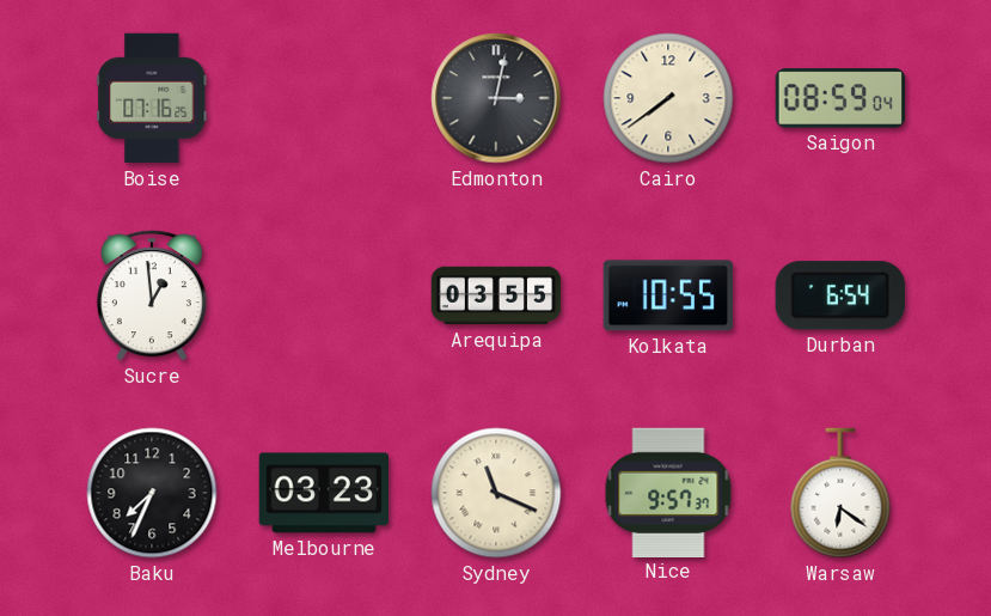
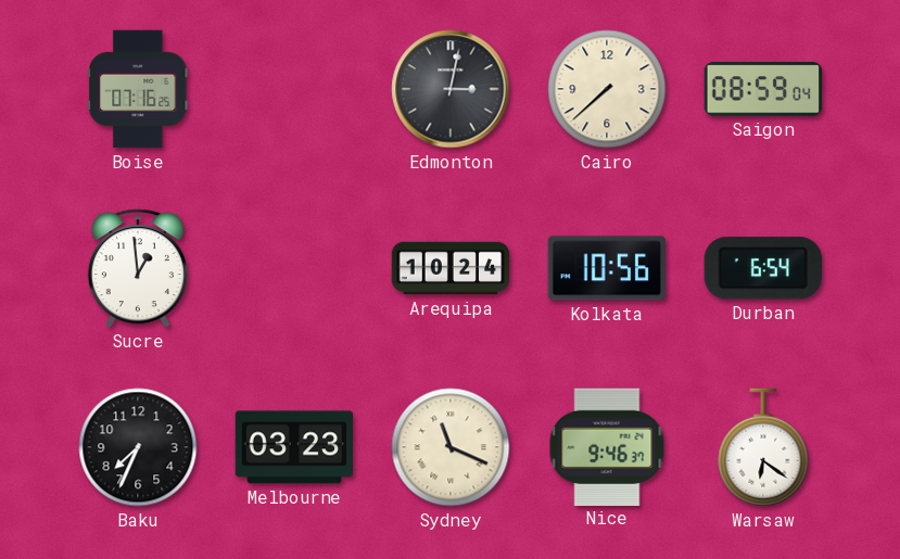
Cairo: 7:39 -> 7:38 (607, 89)
Arequipa: 03:55 -> 10:24 (451, 268)
Kolkata: 10:55 -> 10:56 (606, 268)
Nice: 9:57 -> 9:46 (607, 446)
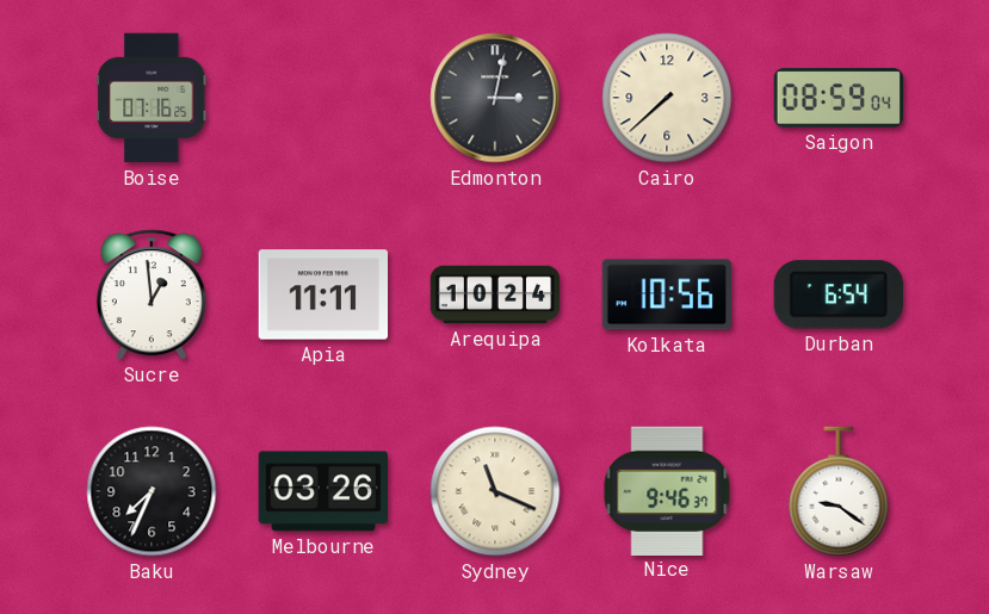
Apia: none -> 11:11 (323, 294)
Melbourne: 03:23 -> 03:26 (322, 491)
Warsaw: 6:21 -> 9:21 (839, 491)
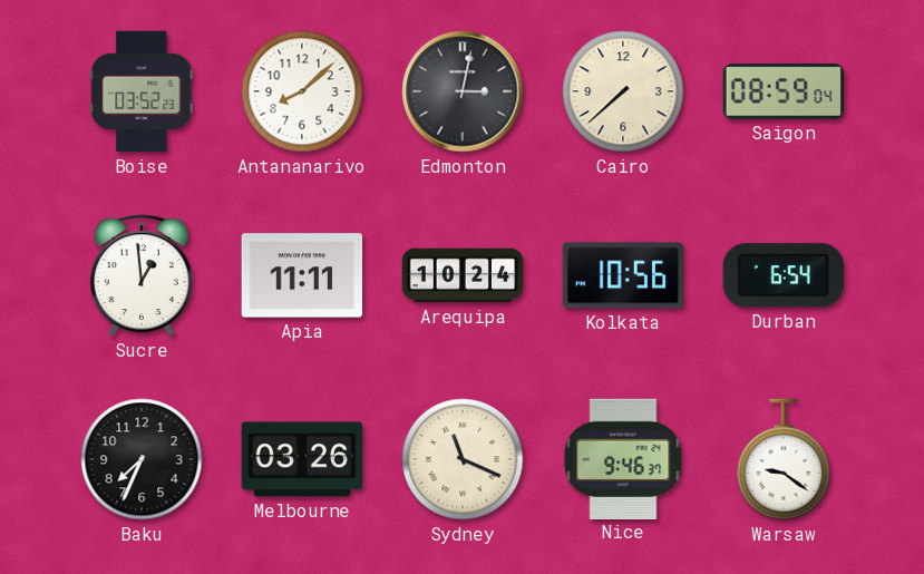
Boise: 07:16 -> 03:52 (142, 91)
Antananarivo: none -> 8:08 (302, 91)
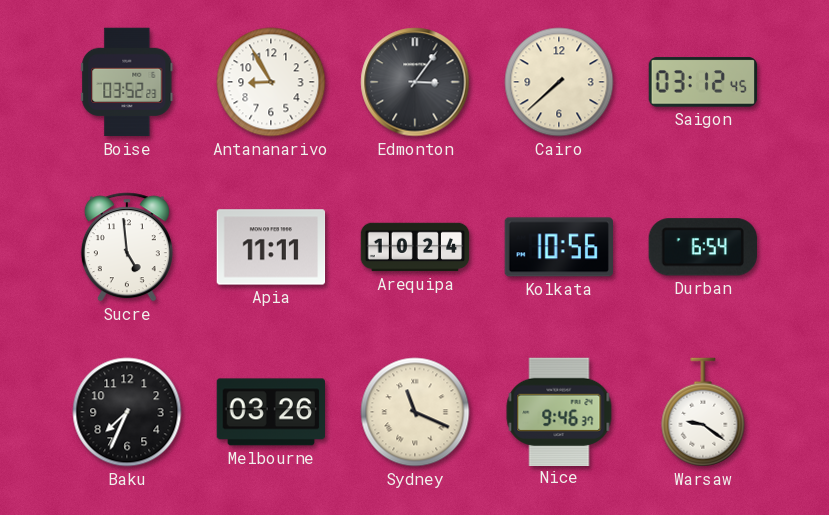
Antananarivo: 8:08 -> 8:55 (271, 82)
Edmonton: 3:02 -> 3:06 (415, 82)
Saigon: 08:59 -> 03:12 (703, 82)
Sucre: 12:59 -> 4:59 (127, 247)
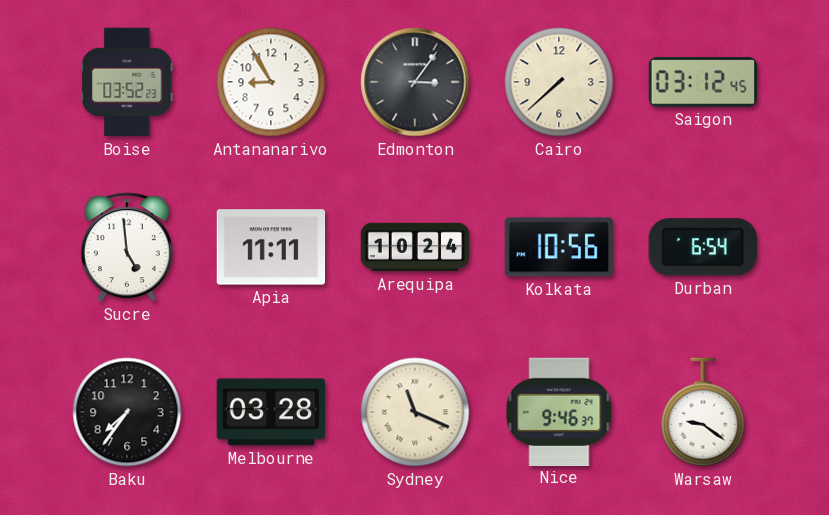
Baku: 7:34 -> 7:36 (127, 412)
Melbourne: 03:26 -> 03:28 (270, 412)
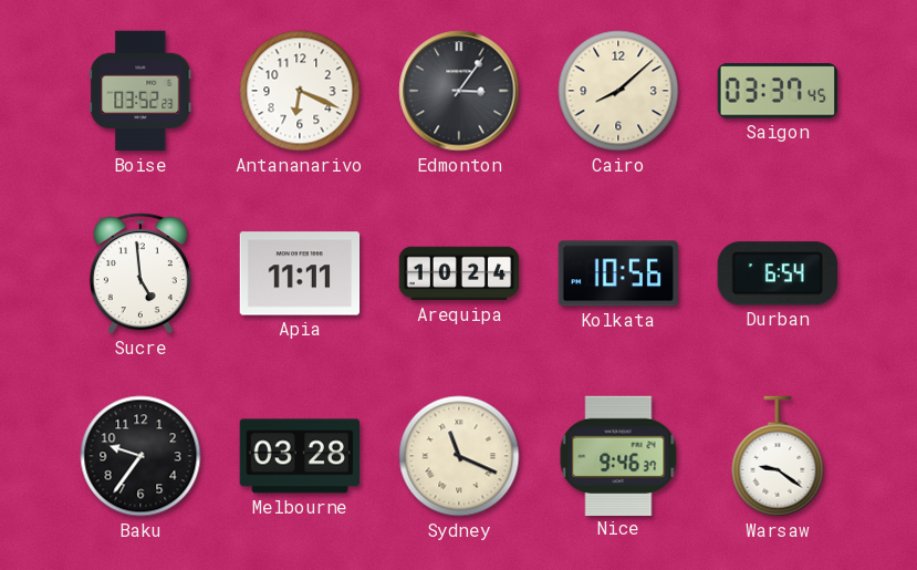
Antananarivo: 8:55 -> 6:19 (300, 91)
Cairo: 7:38 -> 8:08 (618, 91)
Saigon: 03:12 -> 03:37 (778, 91)
Baku: 7:36 -> 9:36 (140, 456)
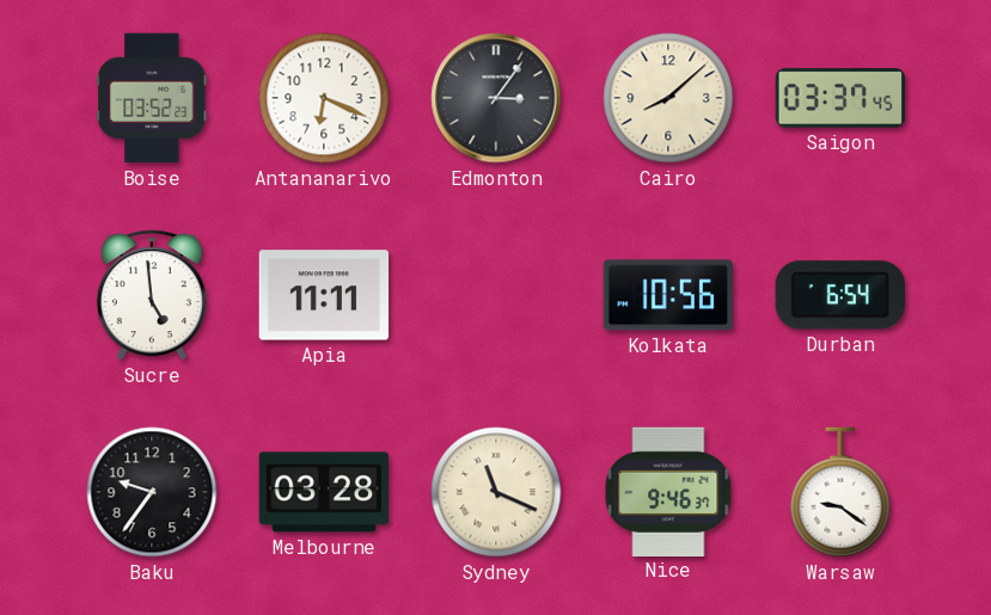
Arequipa: 10:24 -> none (459, 273)
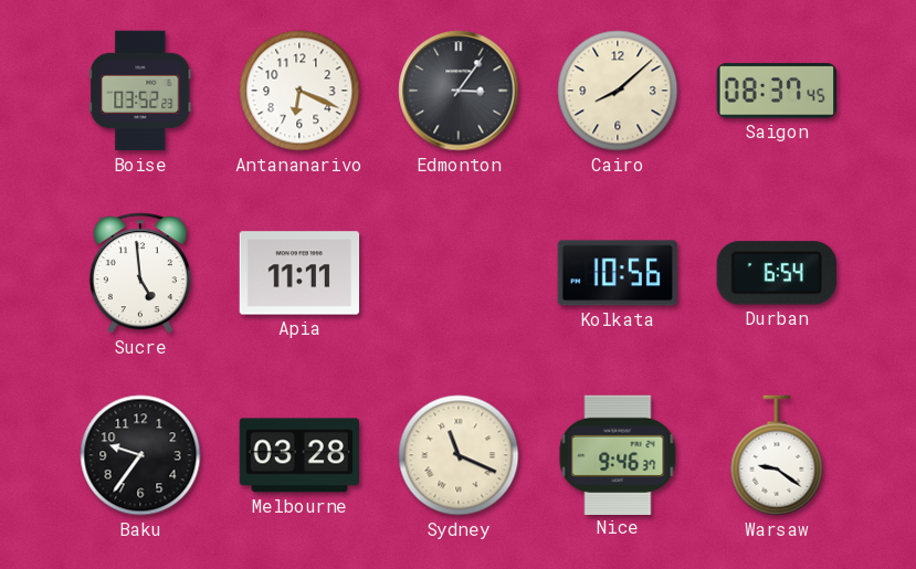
Saigon: 03:37 -> 08:37 (777, 91)
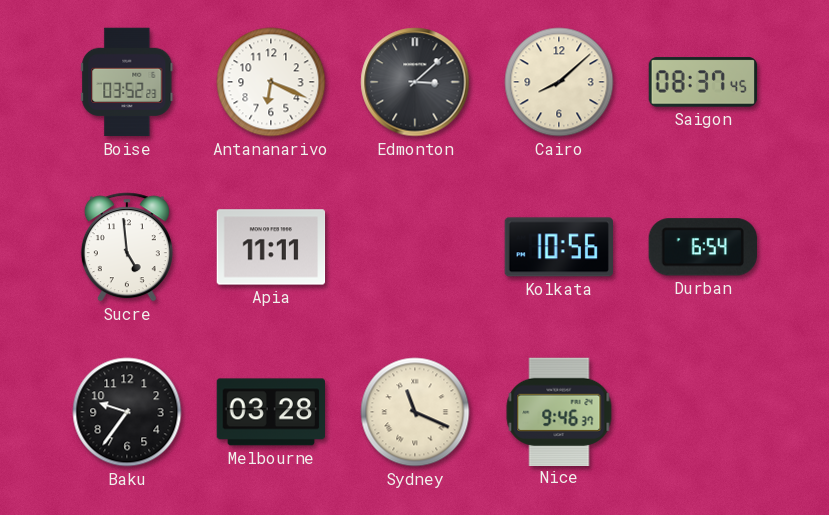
Edmonton: 3:06 -> 3:08 (415, 82)
Warsaw: 9:21 -> none (777, 455)
